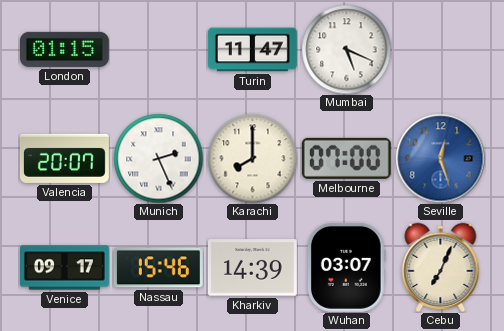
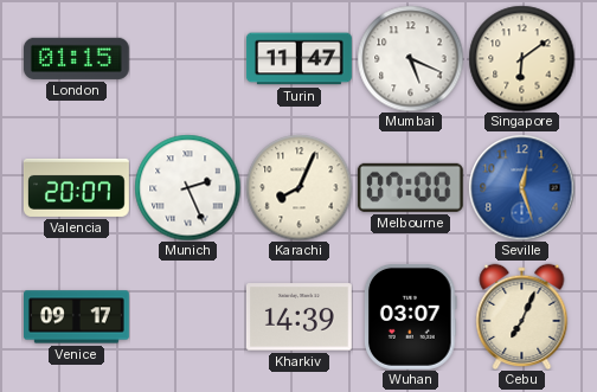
Singapore: none -> 6:09 (521, 58)
Karachi: 8:00 -> 8:04 (298, 187)
Nassau: 15:46 -> none (158, 268)
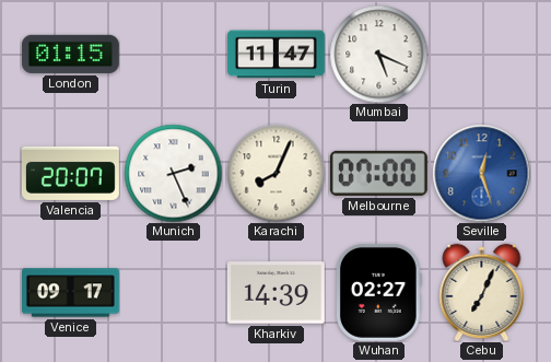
Singapore: 6:09 -> none (521, 58)
Wuhan: 03:07 -> 02:27 (378, 292)
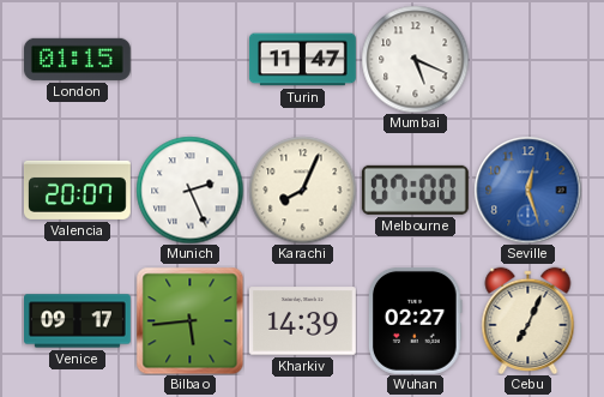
Bilbao: none -> 5:44 (189, 320)
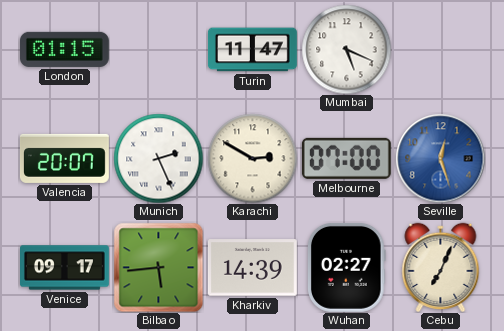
Karachi: 8:04 -> 2:50 (252, 158)
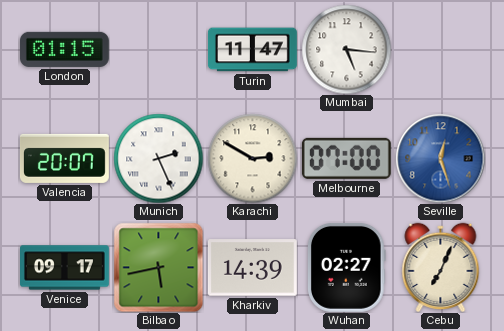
Mumbai: 5:19 -> 5:16 (346, 49)
Bilbao: 5:44 -> 5:43 (158, 267)
